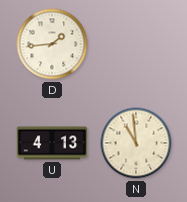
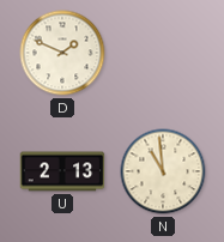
D: 1:44 -> 1:49 (62, 53)
U: 4:13 -> 2:13 (62, 171)
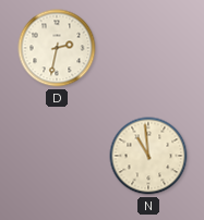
D: 1:49 -> 2:32 (57, 48)
U: 2:13 -> none (62, 171)
